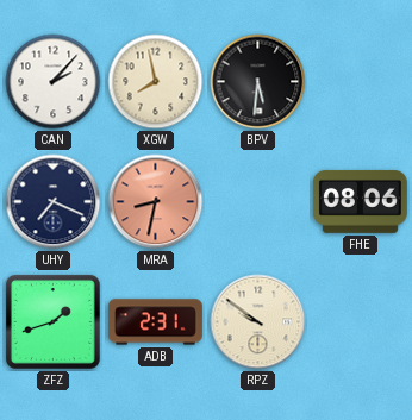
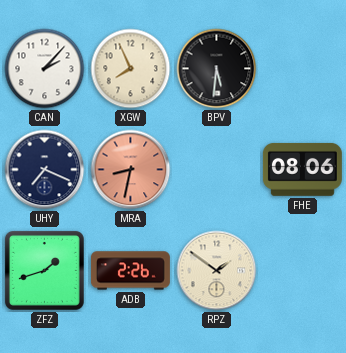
XGW: 7:58 -> 7:56 (131, 69)
ADB: 2:31 -> 2:26 (130, 271)
RPZ: 9:51 -> 1:51 (217, 271)
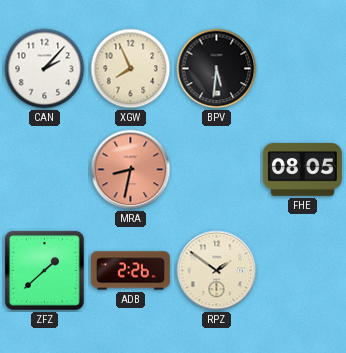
UHY: 7:19 -> none (45, 170)
FHE: 08:06 -> 08:05 (302, 169)
ZFZ: 1:42 -> 1:38 (44, 270)
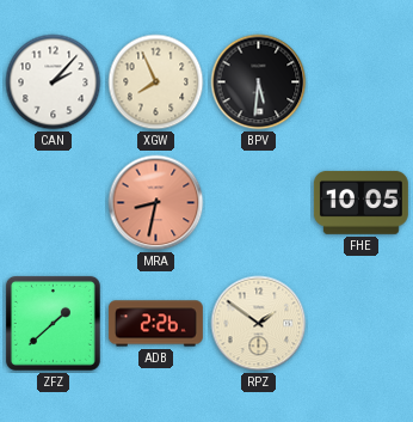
FHE: 08:05 -> 10:05 (360, 202)
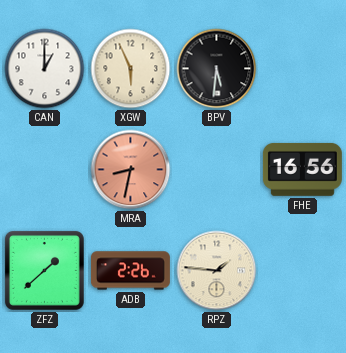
CAN: 2:07 -> 1:00 (45, 69)
XGW: 7:56 -> 5:56 (131, 69)
FHE: 10:05 -> 16:56 (302, 169)
RPZ: 1:51 -> 1:46 (217, 271)
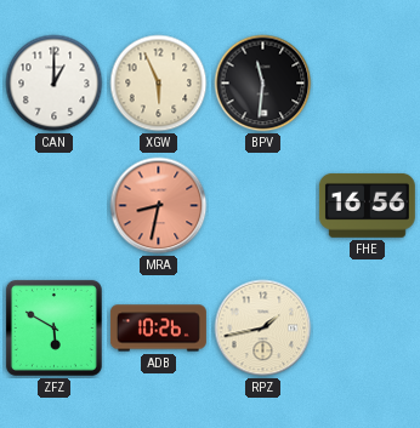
BPV: 5:31 -> 11:31 (263, 84)
ZFZ: 1:38 -> 5:50 (53, 327)
ADB: 2:26 -> 10:26 (158, 329)
RPZ: 1:46 -> 1:43 (263, 329)
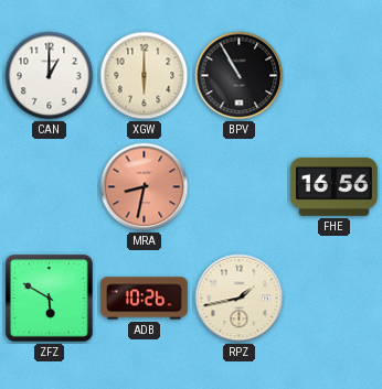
XGW: 5:56 -> 6:00 (145, 76)
BPV: 11:31 -> 10:55 (240, 76)
